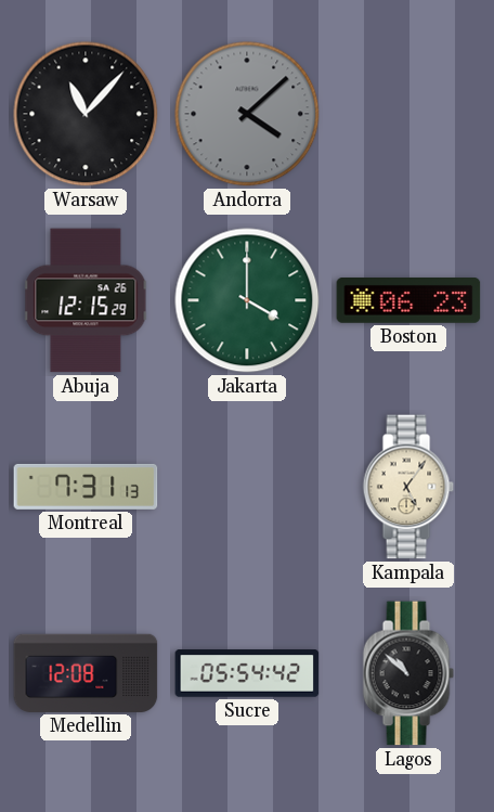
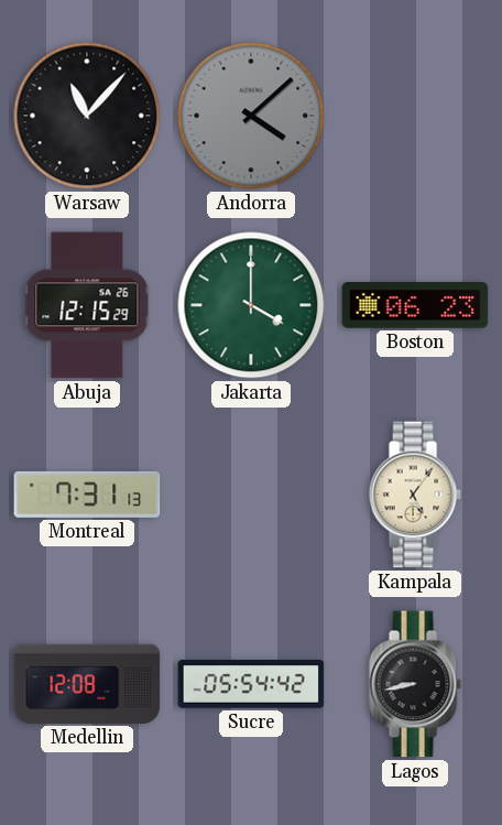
Lagos: 10:52 -> 8:43 (415, 684)
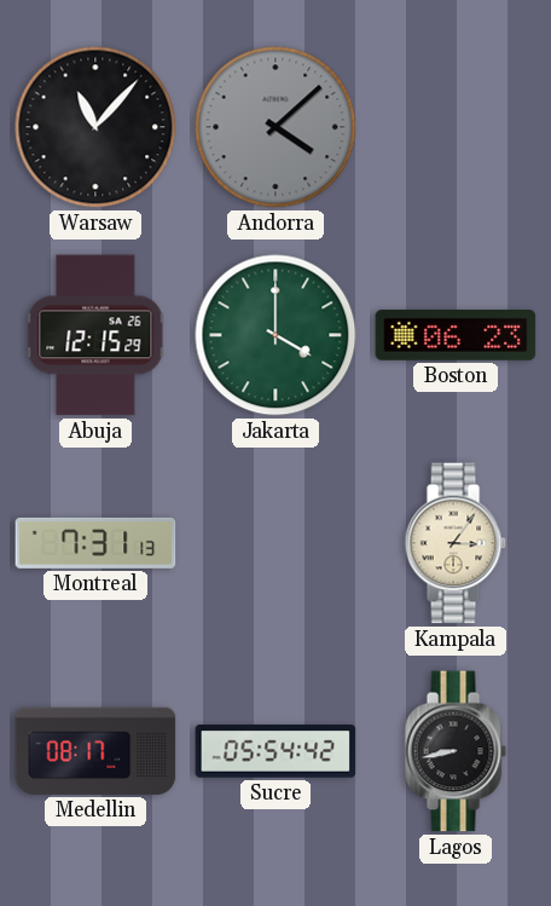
Kampala: 5:06 -> 3:06 (456, 543)
Medellin: 12:08 -> 08:17 (95, 751)
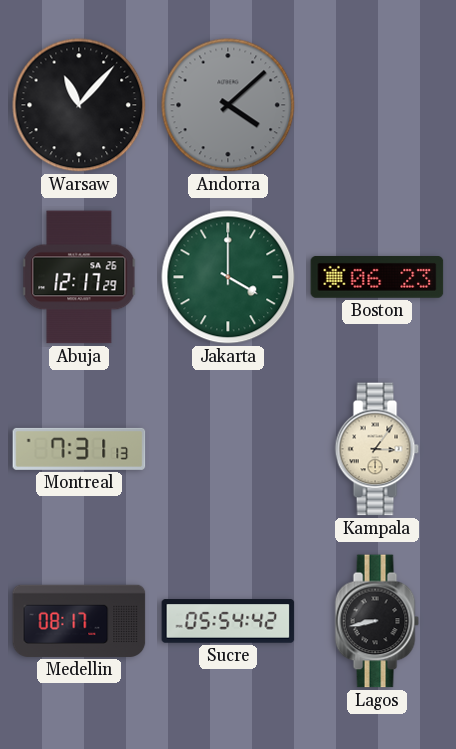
Abuja: 12:15 -> 12:17 (79, 277)
